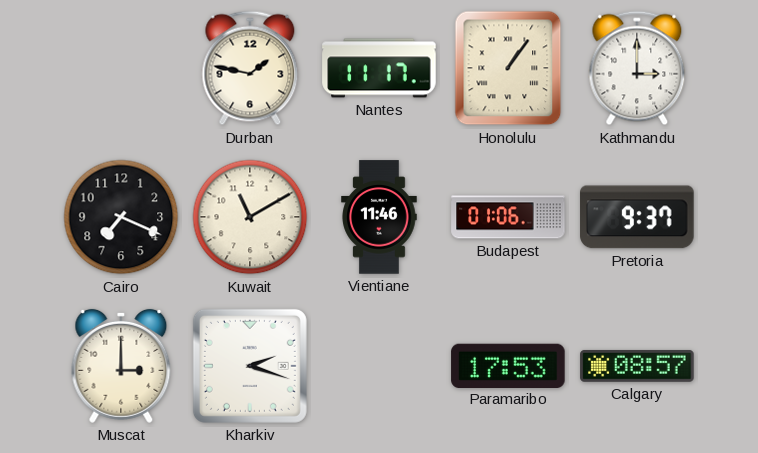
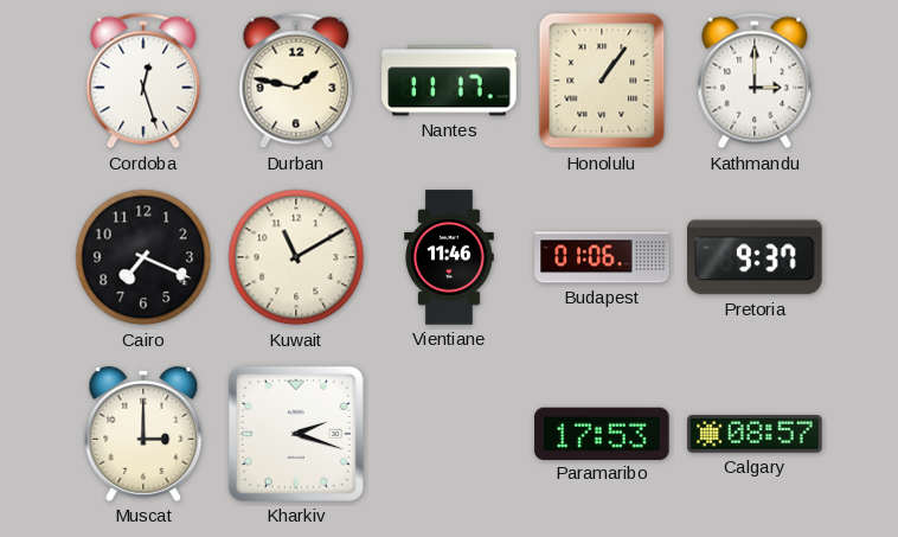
Cordoba: none -> 12:27 (143, 81)
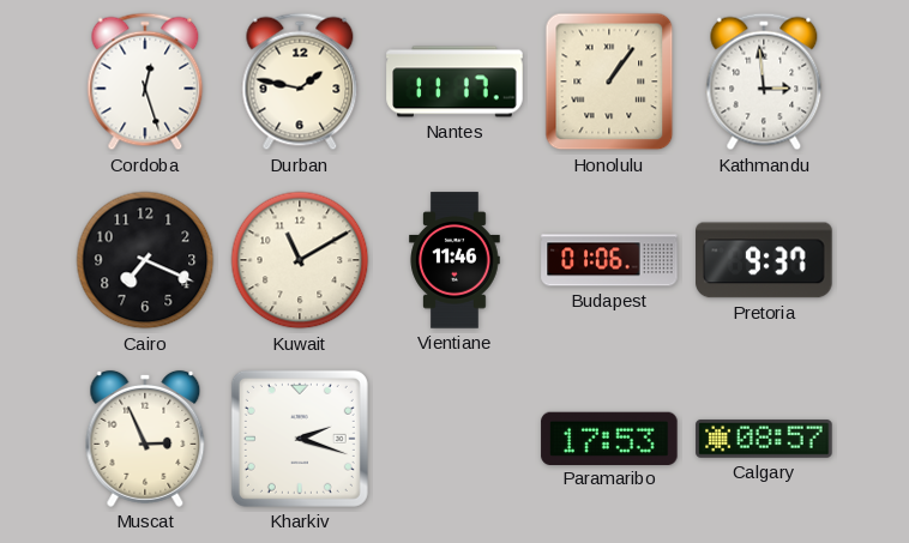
Kathmandu: 3:00 -> 2:59 (764, 82)
Muscat: 3:00 -> 2:56 (145, 439)
